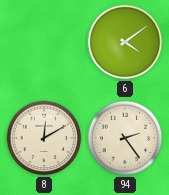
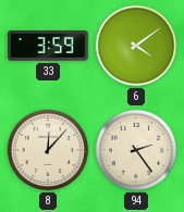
33: none -> 3:59 (49, 46)
8: 12:10 -> 12:07 (48, 150)
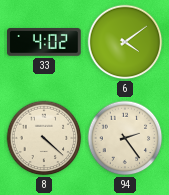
33: 3:59 -> 4:02 (45, 42)
8: 12:07 -> 4:22 (44, 138)
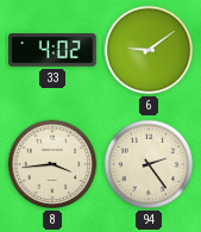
6: 4:09 -> 9:09 (149, 50)
8: 4:22 -> 3:44 (52, 164)
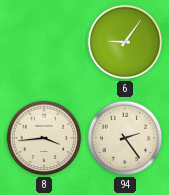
33: 4:02 -> none (54, 50)
6: 9:09 -> 9:06 (125, 42)
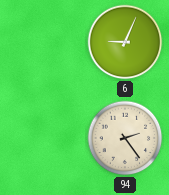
6: 9:06 -> 9:04 (125, 42)
8: 3:44 -> none (44, 138)
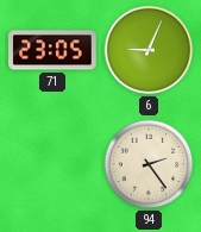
71: none -> 23:05 (52, 50)
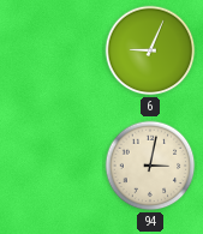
71: 23:05 -> none (52, 50)
94: 2:24 -> 3:02 (150, 166)
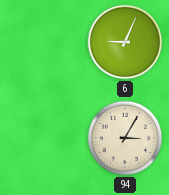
94: 3:02 -> 3:05 (125, 138)
